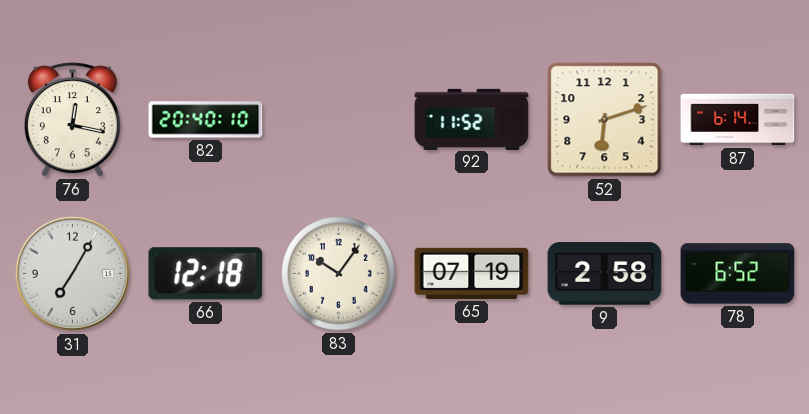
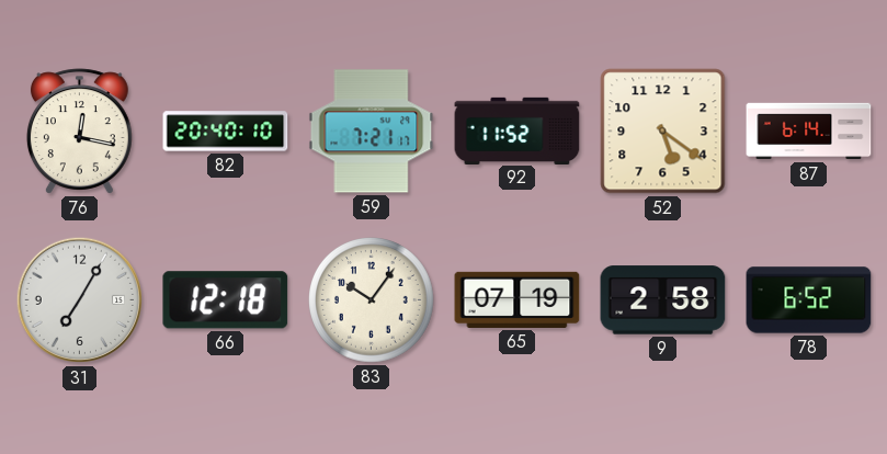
59: none -> 7:21 (372, 132)
52: 6:12 -> 5:21 (663, 132)
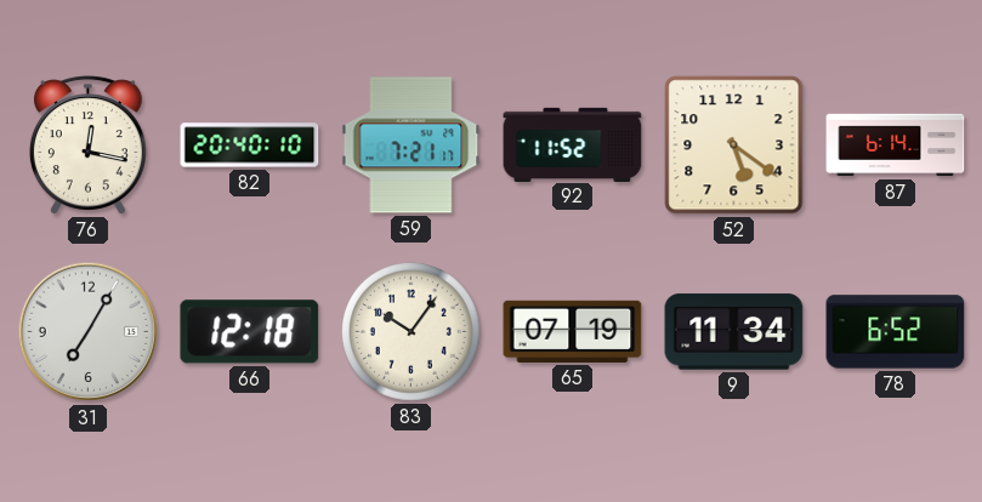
9: 2:58 -> 11:34 (734, 332)
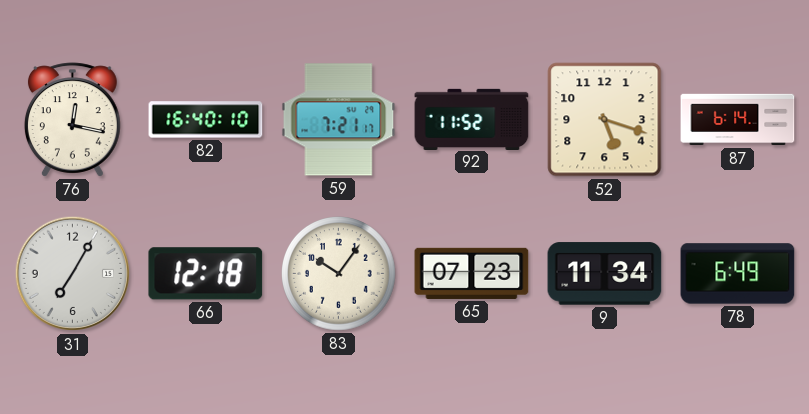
82: 20:40 -> 16:40 (206, 120)
52: 5:21 -> 5:18 (605, 120)
65: 07:19 -> 07:23 (472, 273)
78: 6:52 -> 6:49 (738, 274)
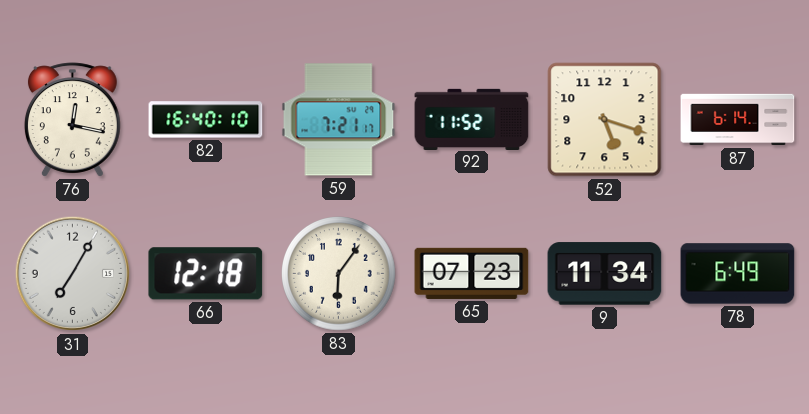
83: 10:06 -> 6:06 (339, 274)
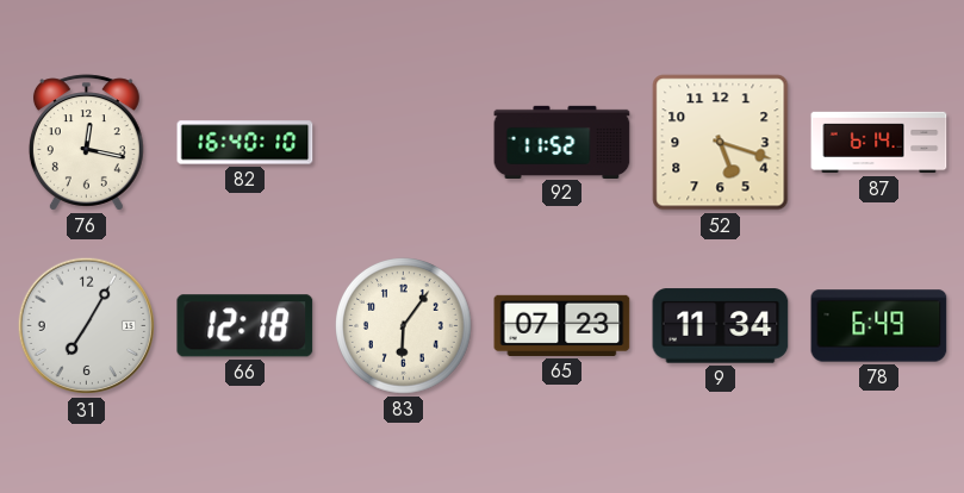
59: 7:21 -> none (339, 120)
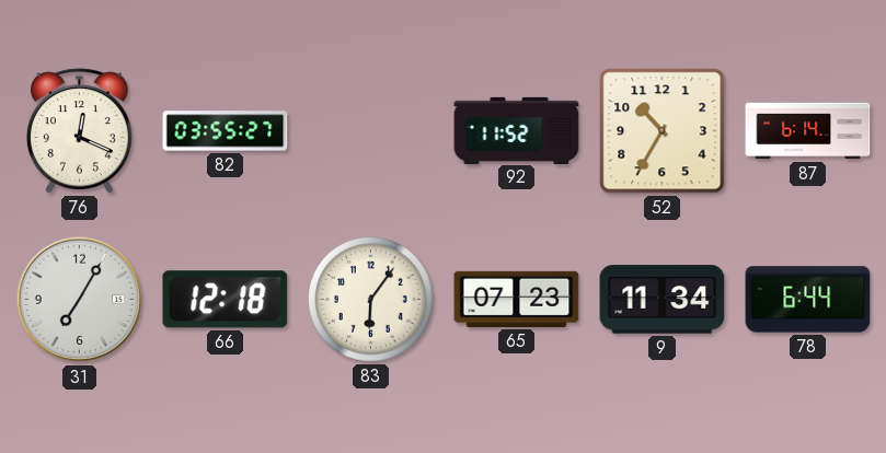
76: 12:17 -> 12:19 (79, 131)
82: 16:40 -> 03:55 (226, 131)
52: 5:18 -> 10:35 (663, 131)
78: 6:49 -> 6:44 (808, 300)
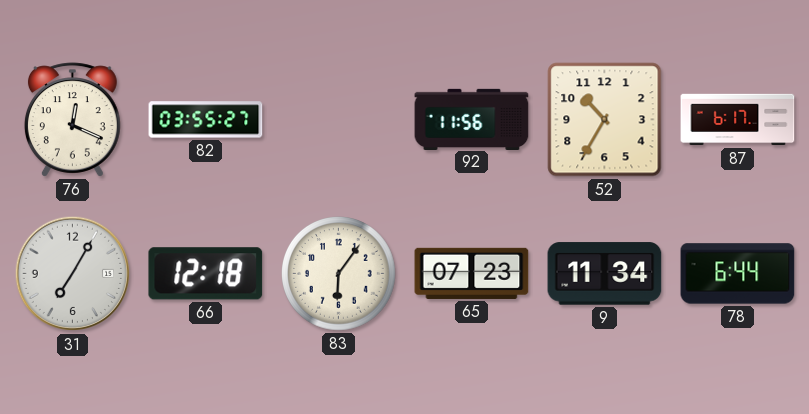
92: 11:52 -> 11:56 (472, 119)
87: 6:14 -> 6:17 (738, 120)
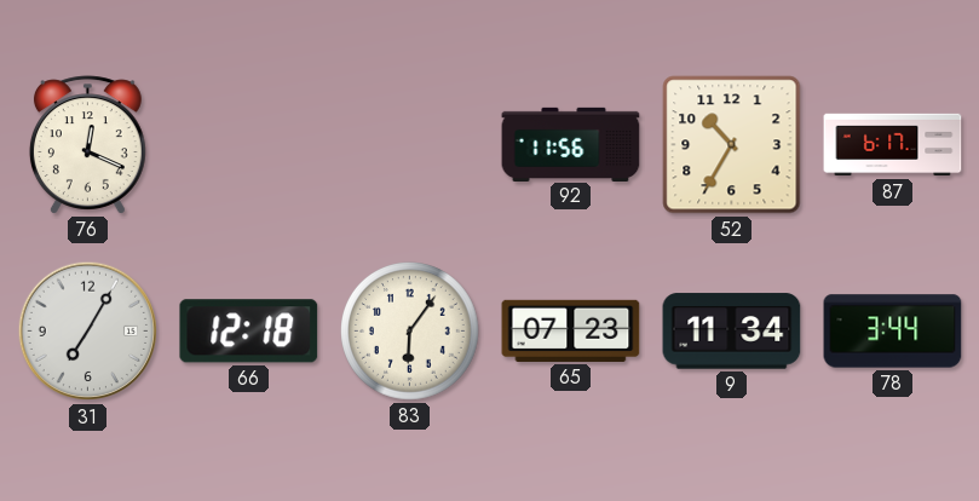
82: 03:55 -> none (206, 120)
78: 6:44 -> 3:44 (893, 332)
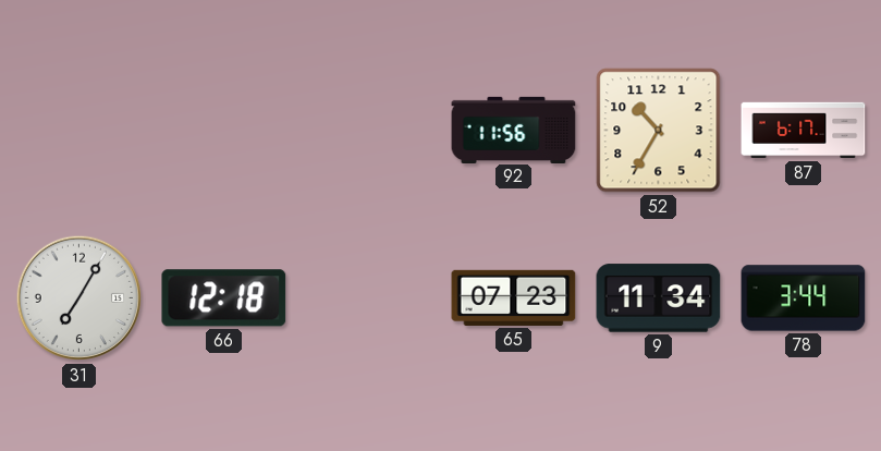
76: 12:19 -> none (87, 145)
83: 6:06 -> none (410, 332)
